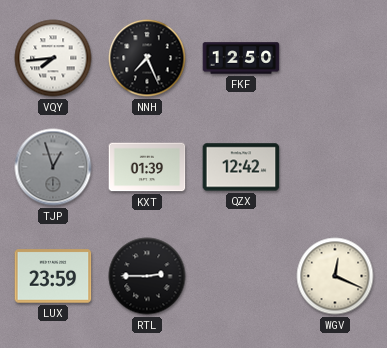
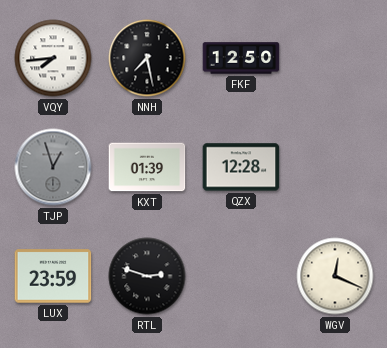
NNH: 7:26 -> 7:28 (147, 58)
QZX: 12:42 -> 12:28 (241, 167)
RTL: 2:45 -> 2:48 (147, 276)
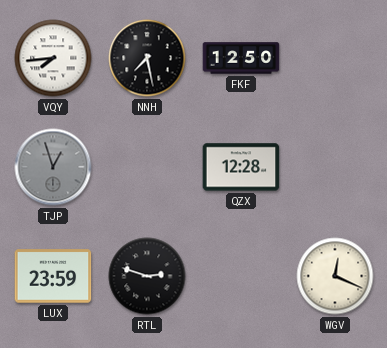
KXT: 01:39 -> none (147, 167)
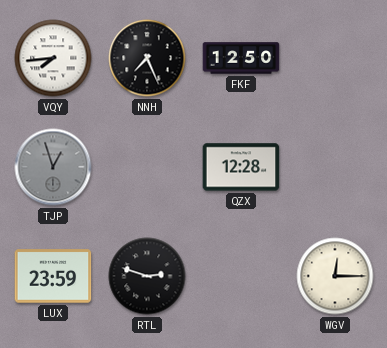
NNH: 7:28 -> 7:26 (147, 58)
WGV: 12:19 -> 12:15 (335, 276)
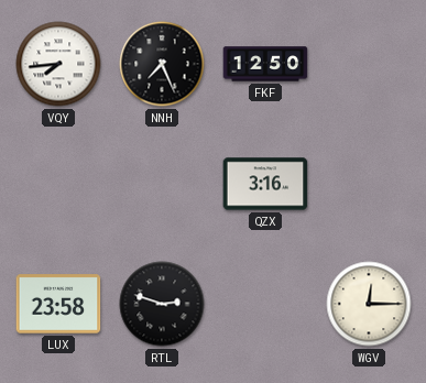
TJP: 12:57 -> none (53, 167)
QZX: 12:28 -> 3:16 (265, 184)
LUX: 23:59 -> 23:58 (58, 304)
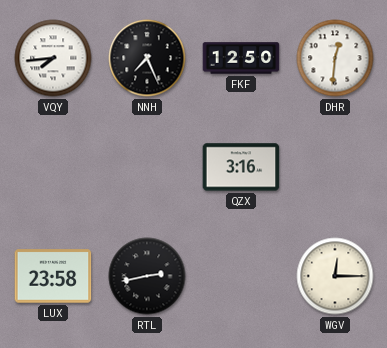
DHR: none -> 12:31 (335, 58)
RTL: 2:48 -> 2:43 (147, 276)
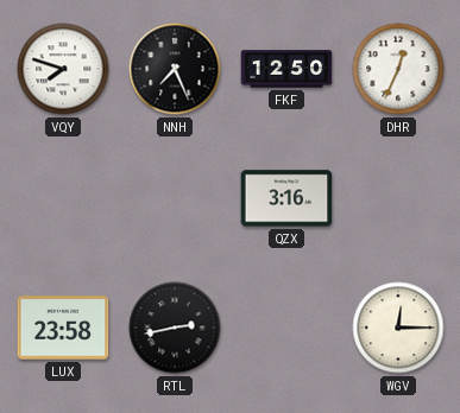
VQY: 7:44 -> 7:48 (63, 69)
DHR: 12:31 -> 12:34 (398, 69)
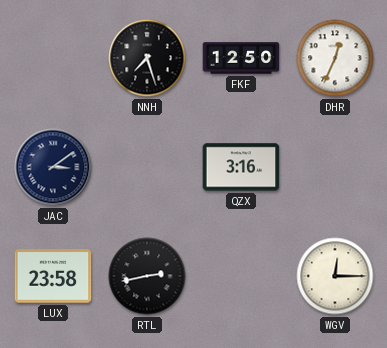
VQY: 7:48 -> none (63, 69)
NNH: 7:26 -> 7:27 (147, 58)
JAC: none -> 3:09 (53, 167)
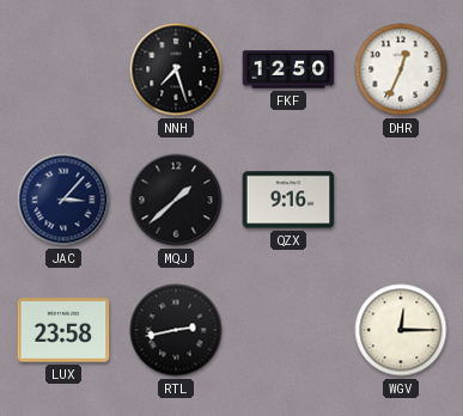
JAC: 3:09 -> 3:07 (63, 200)
MQJ: none -> 1:38 (176, 200)
QZX: 3:16 -> 9:16 (288, 200)
